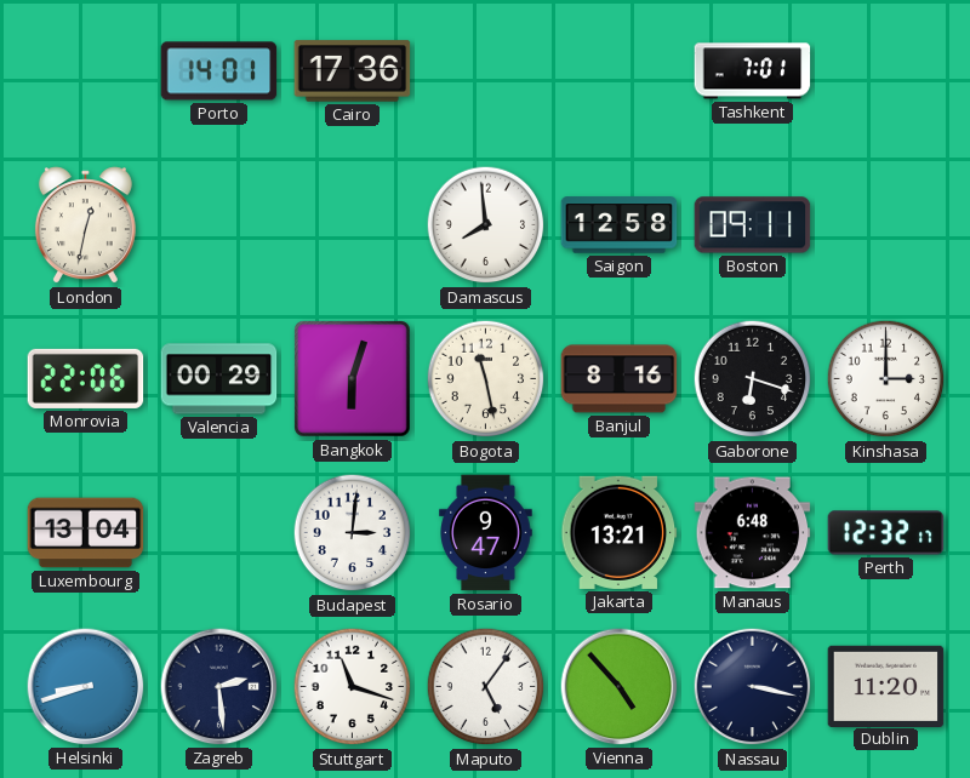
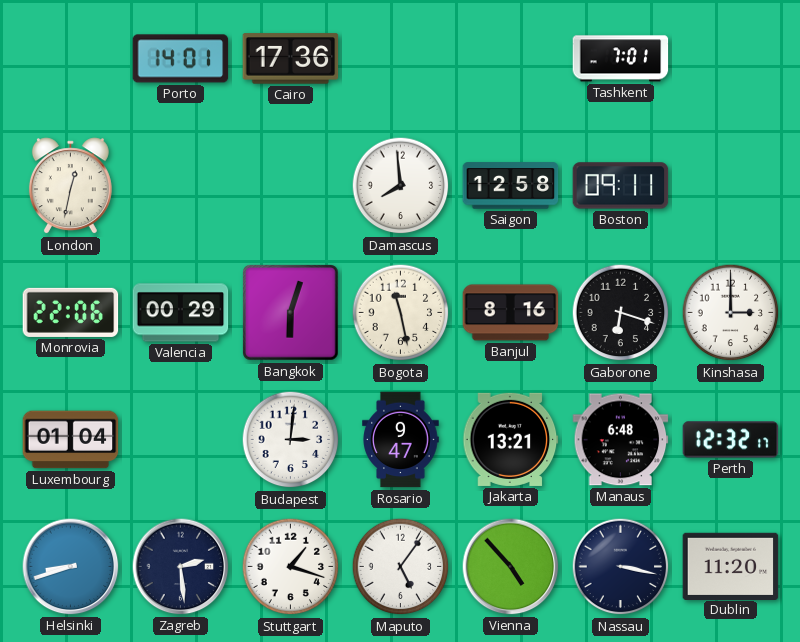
Luxembourg: 13:04 -> 01:04 (71, 440)
Stuttgart: 11:18 -> 1:18 (291, 567)
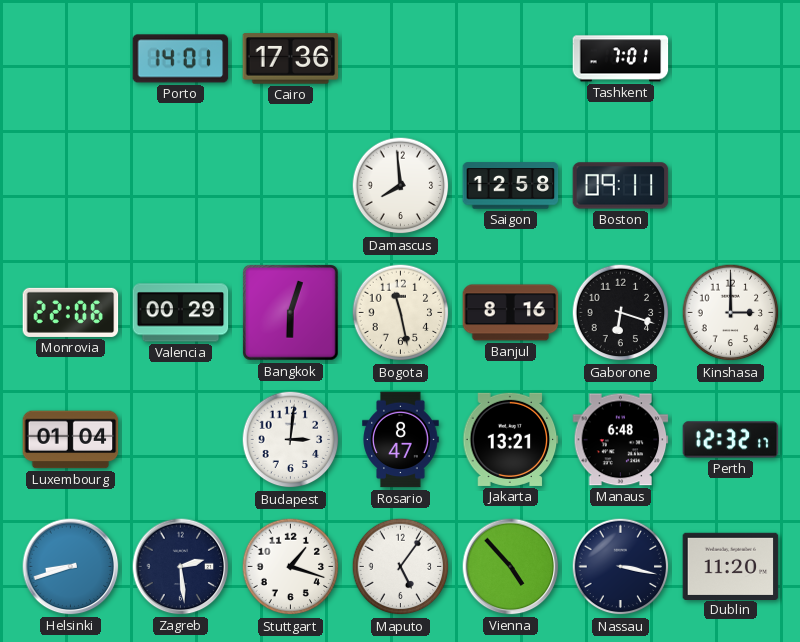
London: 12:32 -> none (70, 186)
Rosario: 9:47 -> 8:47 (401, 440)
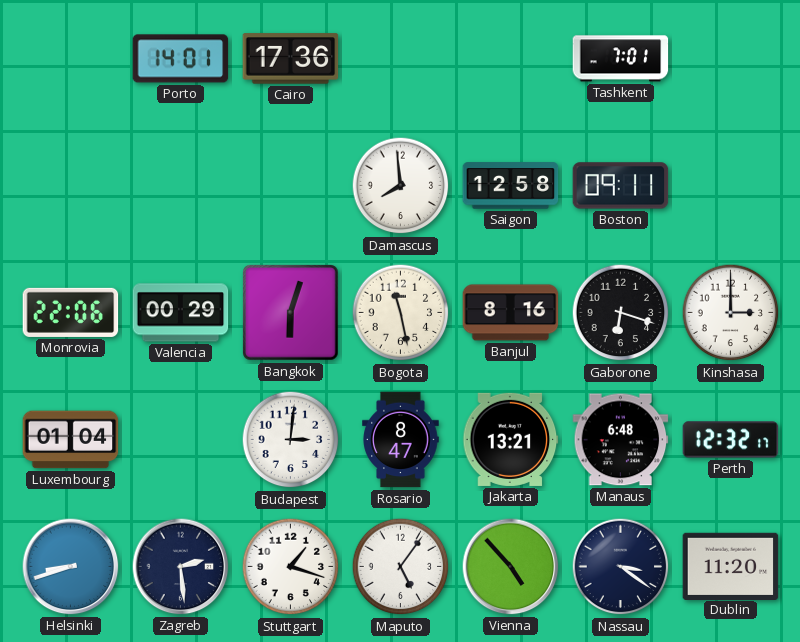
Nassau: 3:17 -> 3:21 (621, 567)
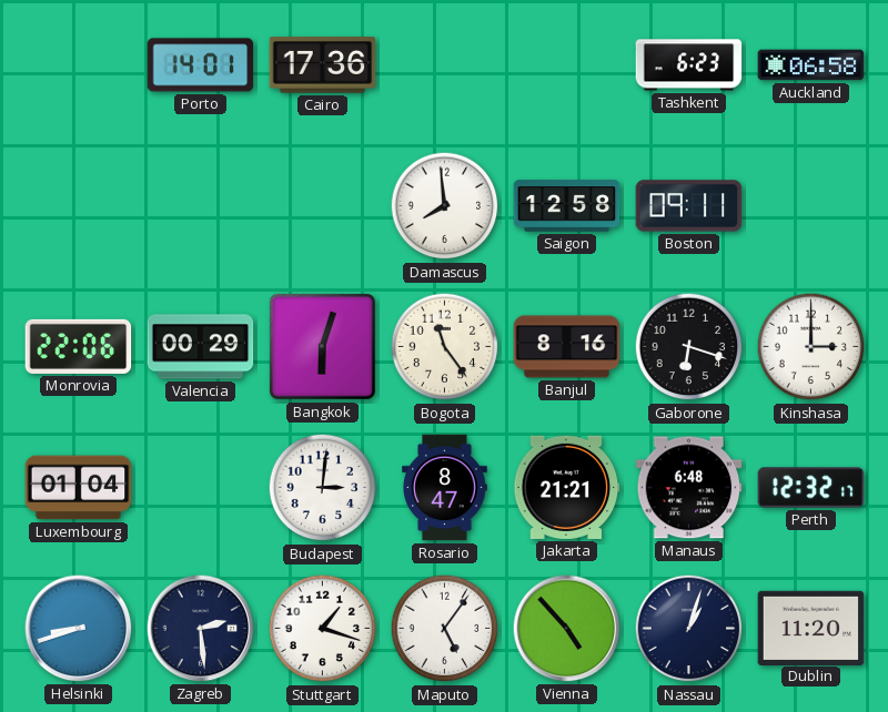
Tashkent: 7:01 -> 6:23 (689, 65)
Auckland: none -> 06:58 (811, 65)
Bogota: 11:28 -> 11:24 (445, 347)
Jakarta: 13:21 -> 21:21 (567, 487)
Nassau: 3:21 -> 1:03 (689, 629)
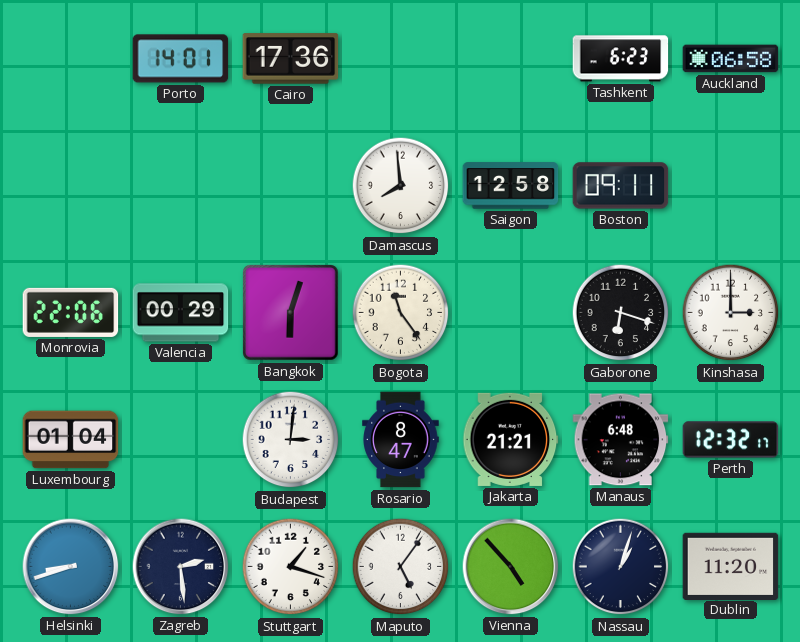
Banjul: 8:16 -> none (567, 347)
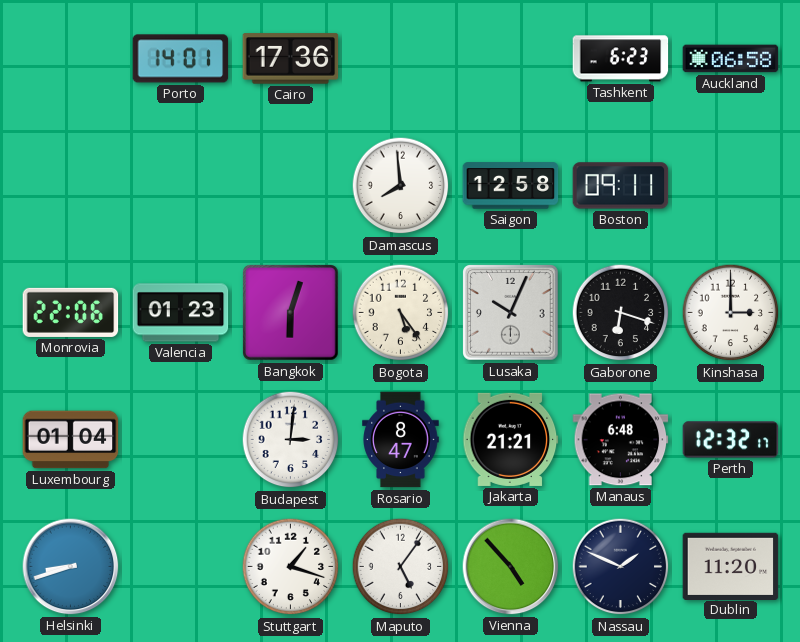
Valencia: 00:29 -> 01:23 (181, 313)
Bogota: 11:24 -> 5:24 (401, 313)
Lusaka: none -> 10:04 (511, 313)
Zagreb: 2:29 -> none (181, 567)
Nassau: 1:03 -> 1:49 (621, 567)
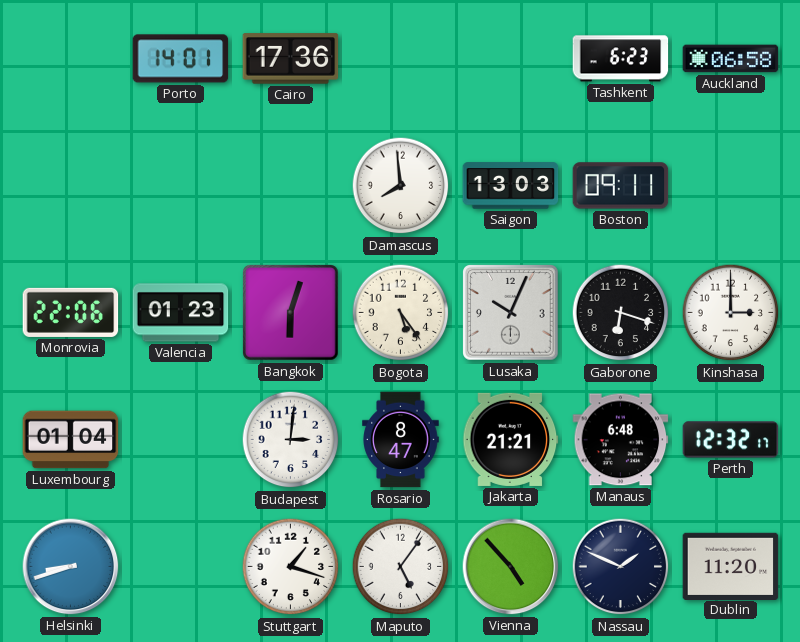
Saigon: 12:58 -> 13:03 (511, 186)
